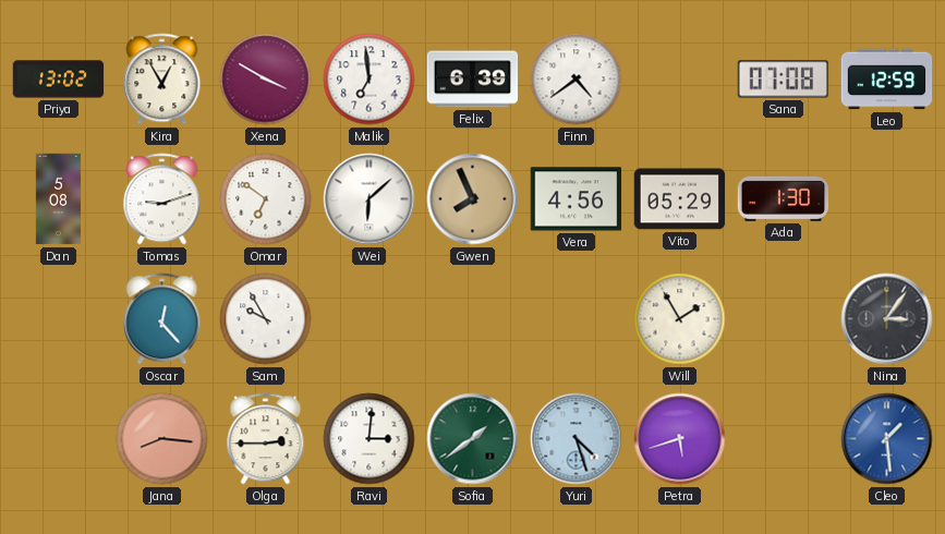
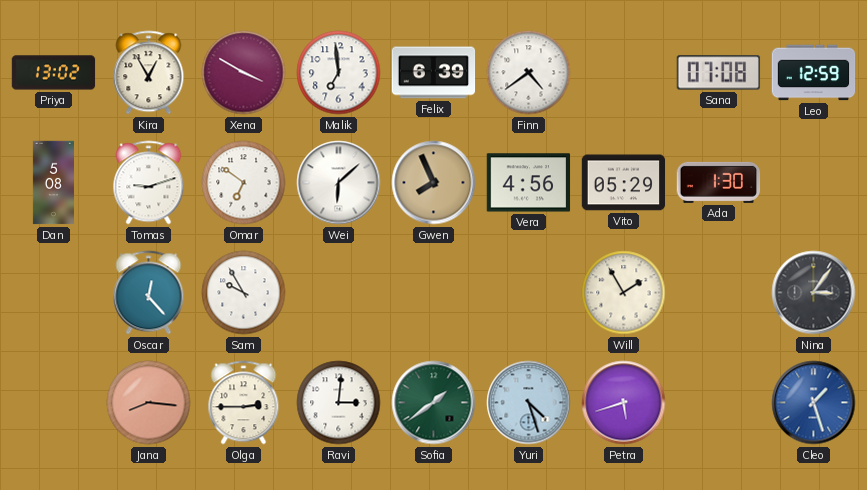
Cleo: 1:29 -> 1:27 (814, 403)
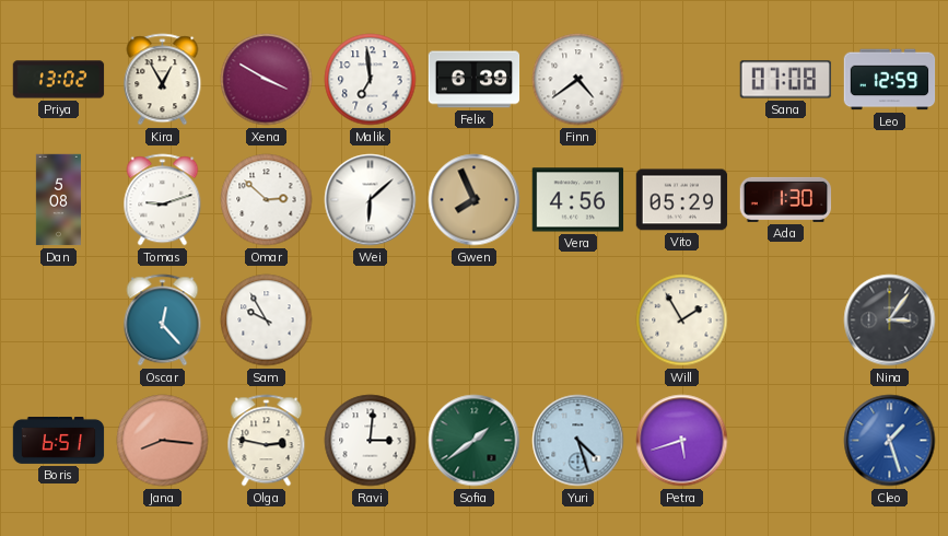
Omar: 6:51 -> 2:52 (267, 200)
Boris: none -> 6:51 (59, 441)
Olga: 2:45 -> 2:47 (267, 441)
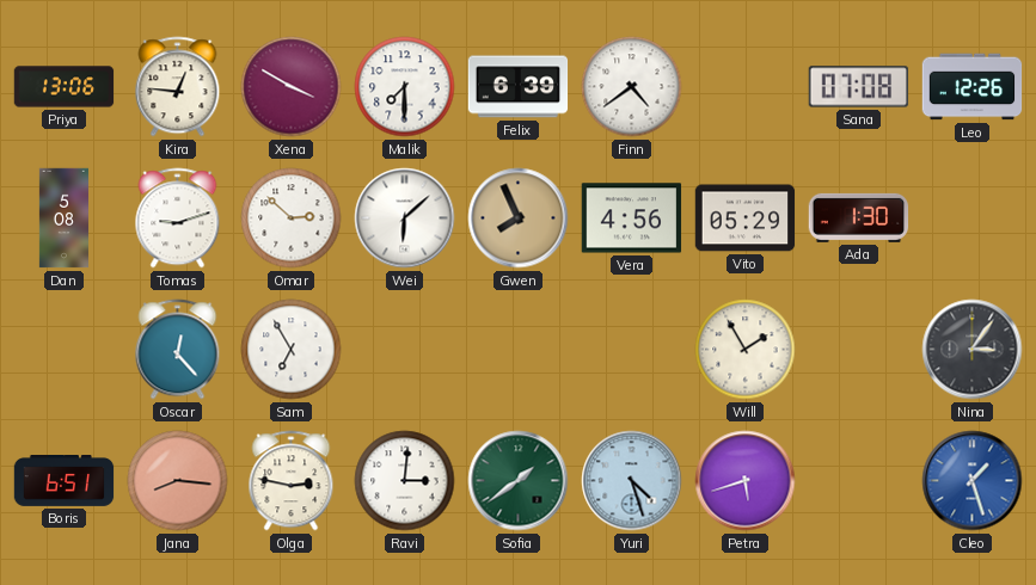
Priya: 13:02 -> 13:06 (65, 87)
Kira: 12:55 -> 12:46 (178, 87)
Malik: 6:59 -> 7:30 (405, 87)
Leo: 12:59 -> 12:26 (973, 87)
Sam: 9:55 -> 6:55 (292, 350)
